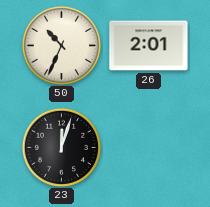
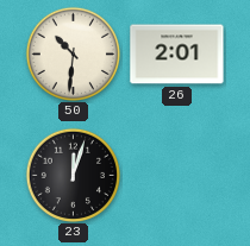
50: 10:34 -> 10:31 (73, 53)
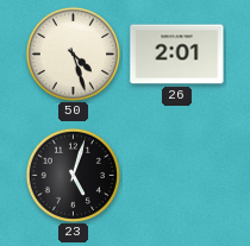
50: 10:31 -> 4:27 (73, 53)
23: 12:03 -> 5:03 (73, 175)
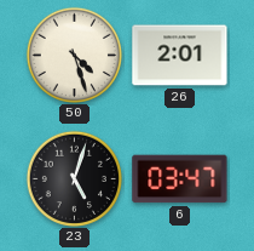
6: none -> 03:47 (180, 179)
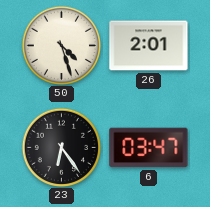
23: 5:03 -> 6:24 (61, 147)
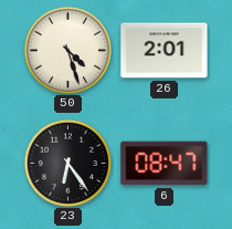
6: 03:47 -> 08:47 (165, 164)
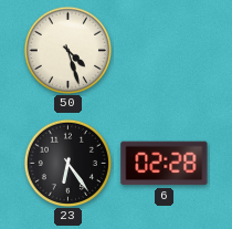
26: 2:01 -> none (165, 51)
6: 08:47 -> 02:28 (165, 164)
